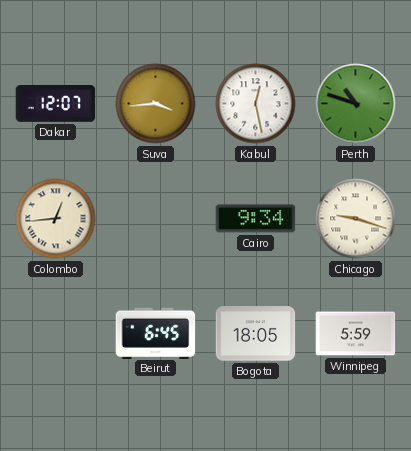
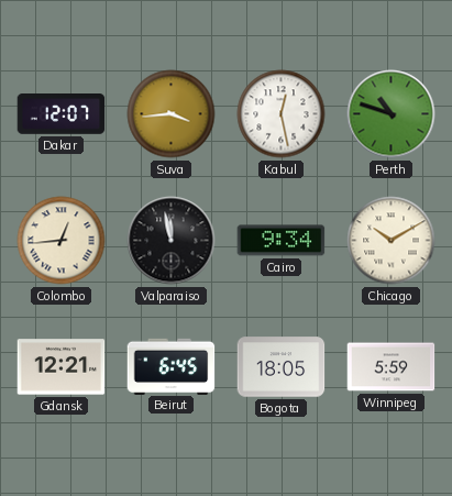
Valparaiso: none -> 11:58 (172, 241)
Chicago: 9:18 -> 10:10 (392, 241)
Gdansk: none -> 12:21 (62, 367)
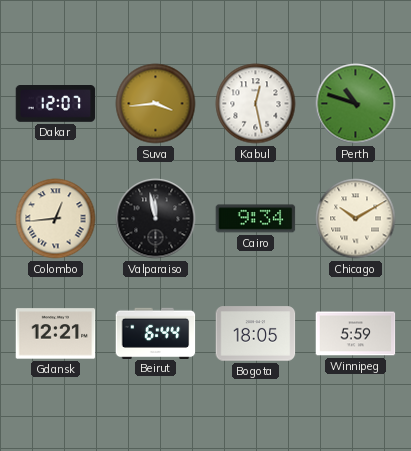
Beirut: 6:45 -> 6:44 (156, 333)
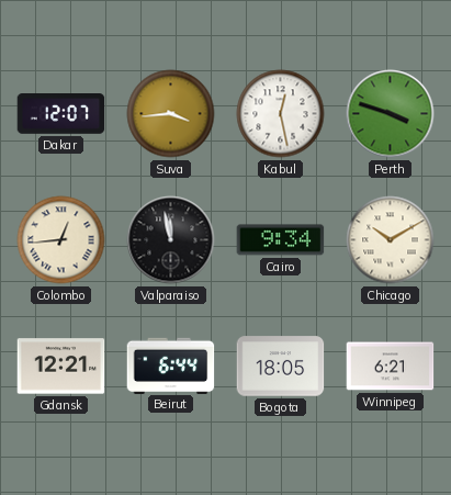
Perth: 10:48 -> 3:48 (391, 114)
Winnipeg: 5:59 -> 6:21 (391, 367)
